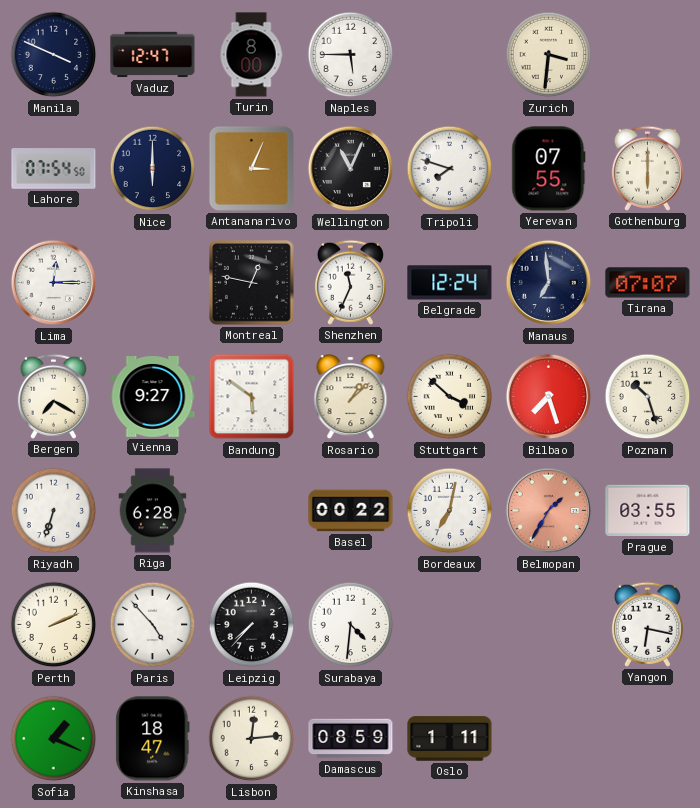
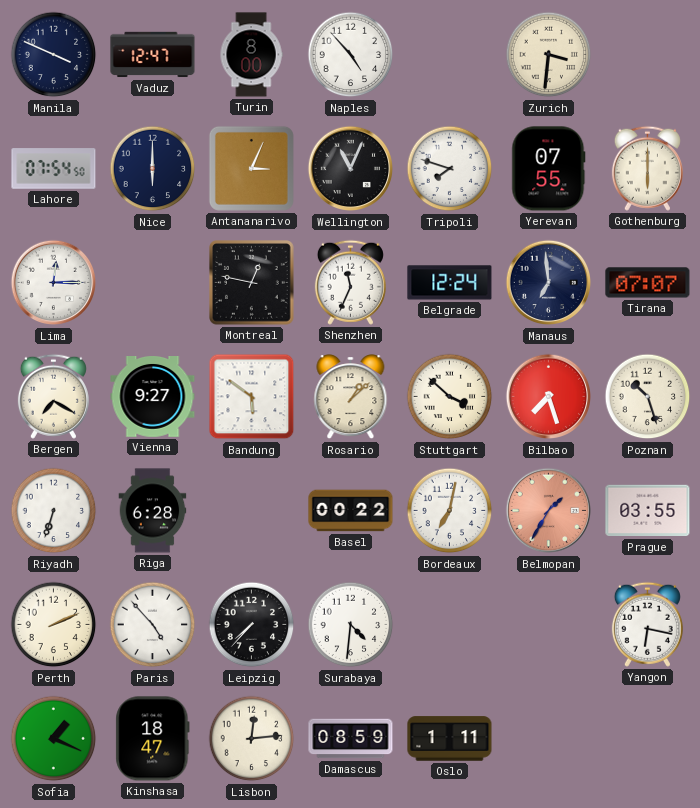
Naples: 5:45 -> 4:53 (351, 55)
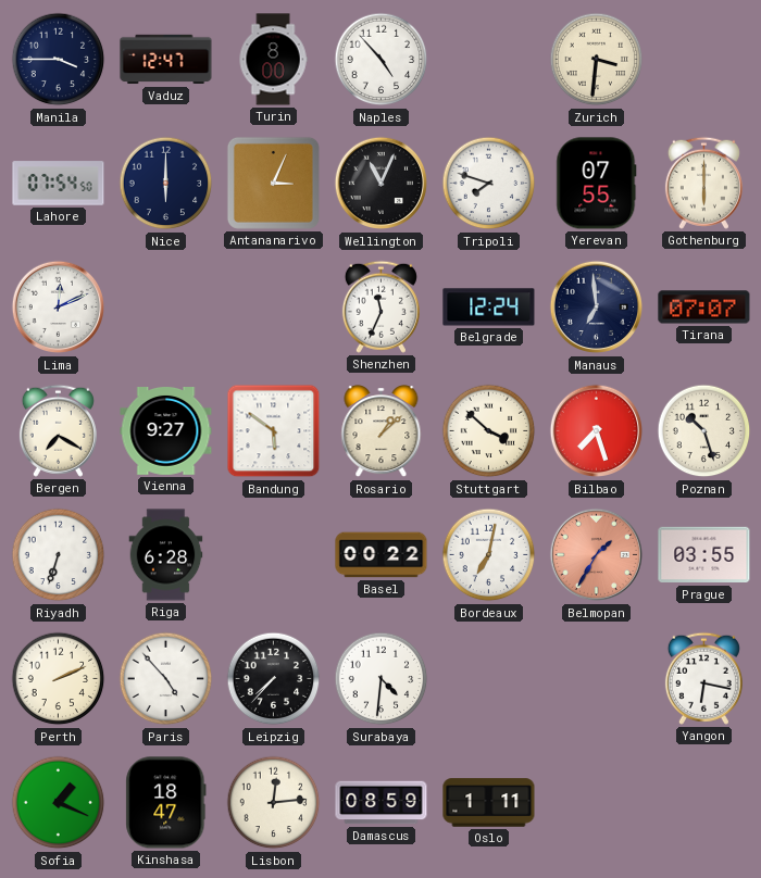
Manila: 3:49 -> 3:45 (59, 60)
Lima: 12:15 -> 12:11 (59, 308)
Montreal: 12:47 -> none (252, 283)
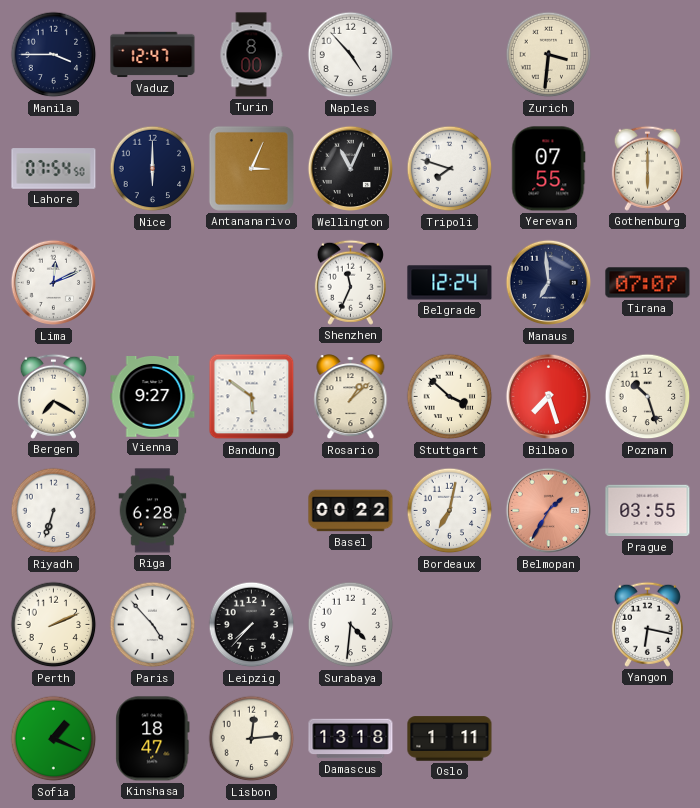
Damascus: 08:59 -> 13:18 (351, 739)
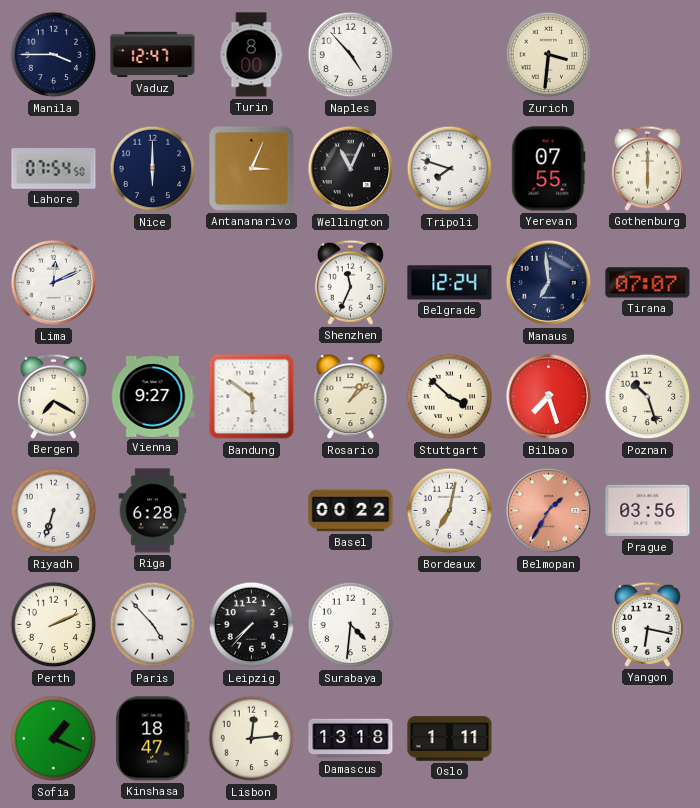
Prague: 03:55 -> 03:56 (648, 511)
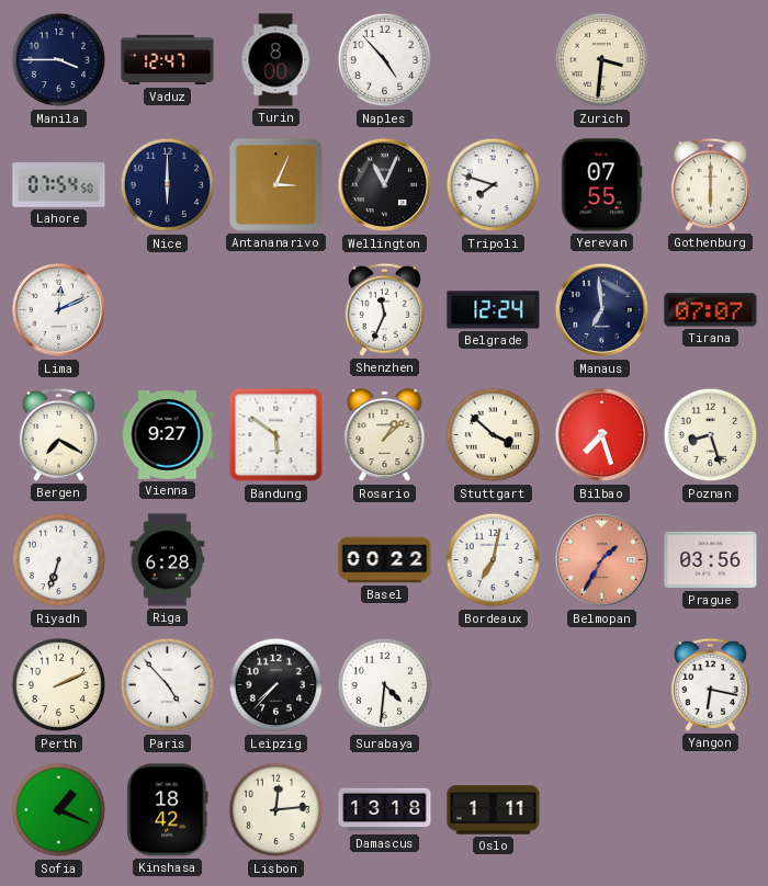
Poznan: 10:27 -> 8:27 (711, 435)
Kinshasa: 18:47 -> 18:42 (168, 810)
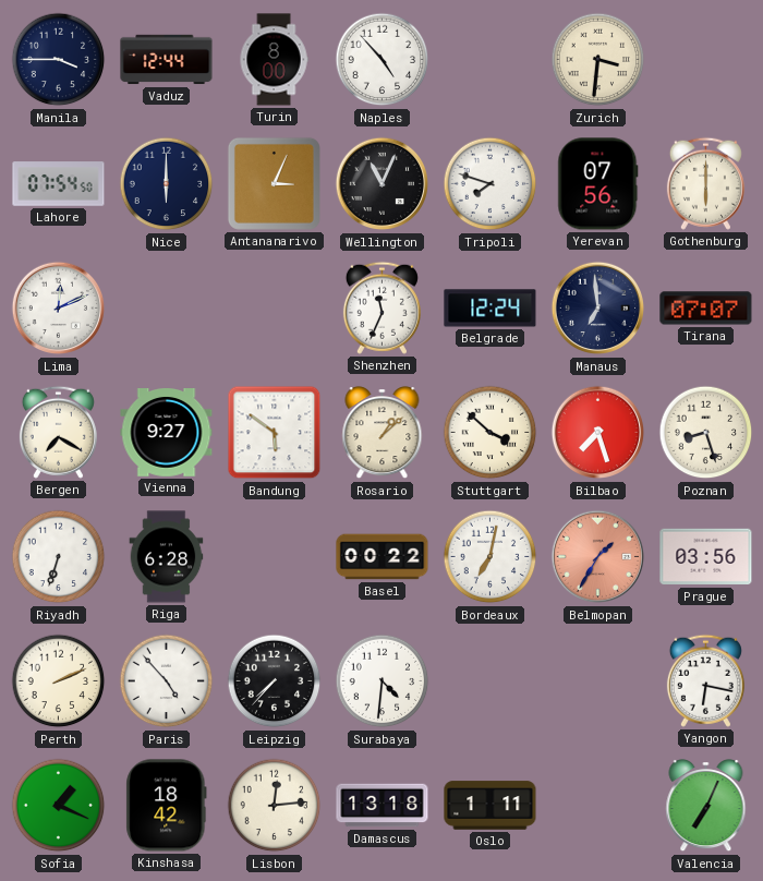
Vaduz: 12:47 -> 12:44 (167, 60)
Yerevan: 07:55 -> 07:56 (598, 184)
Valencia: none -> 7:04 (706, 806)
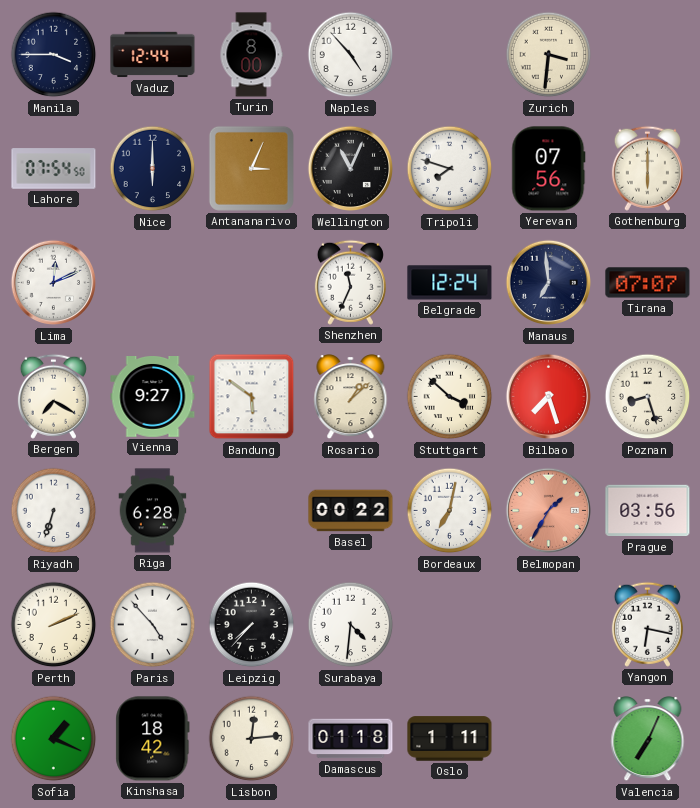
Damascus: 13:18 -> 01:18 (351, 739)
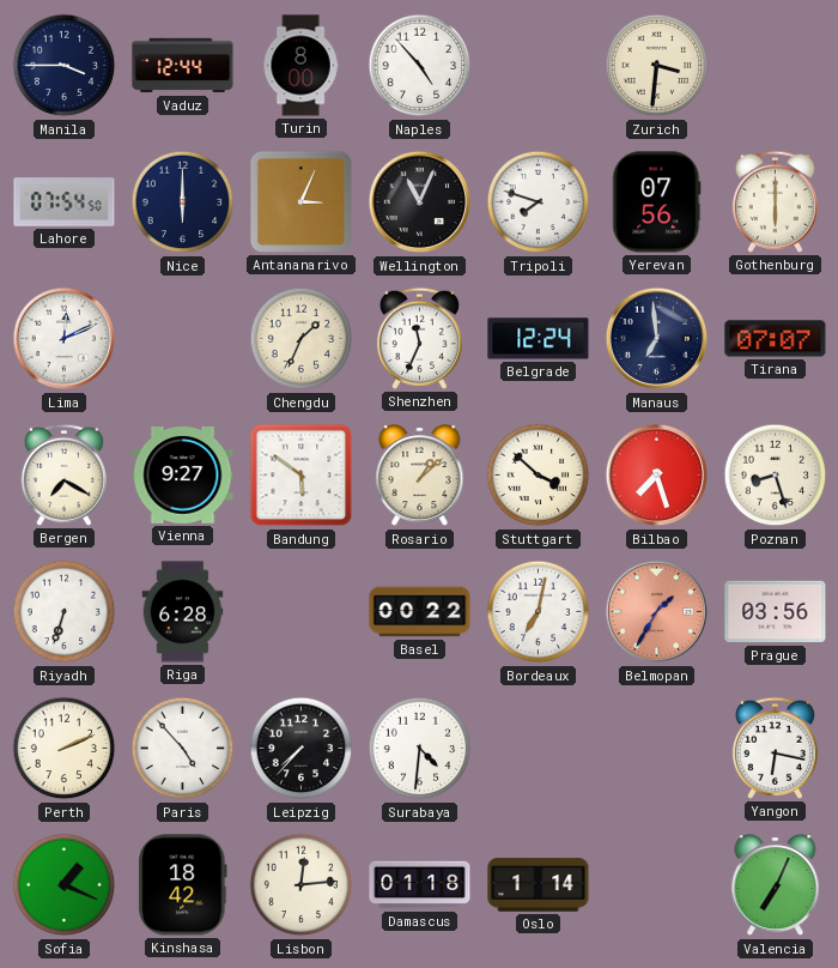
Chengdu: none -> 1:34 (302, 339)
Oslo: 1:11 -> 1:14 (539, 885)
